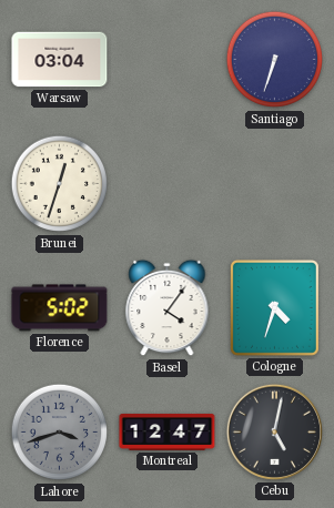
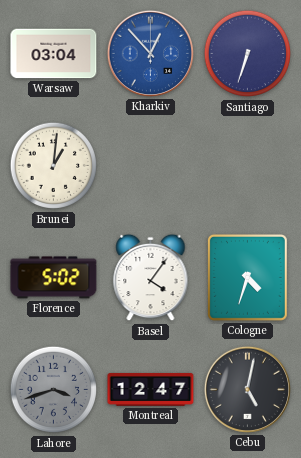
Kharkiv: none -> 12:53 (150, 53)
Brunei: 12:33 -> 1:01 (54, 166)
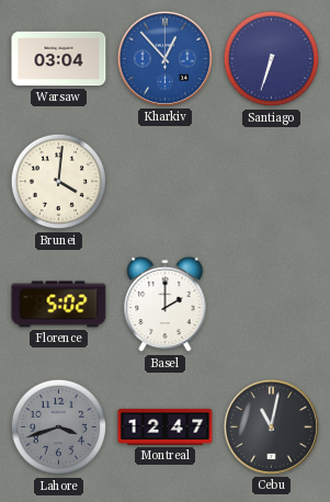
Brunei: 1:01 -> 4:01 (59, 182)
Basel: 4:06 -> 2:00 (166, 305)
Cologne: 4:33 -> none (247, 277)
Cebu: 5:02 -> 11:02 (271, 426)
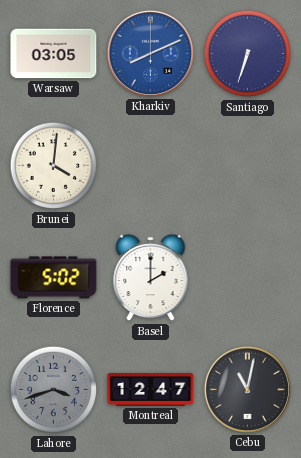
Warsaw: 03:04 -> 03:05 (54, 54)
Kharkiv: 12:53 -> 8:11 (150, 53)
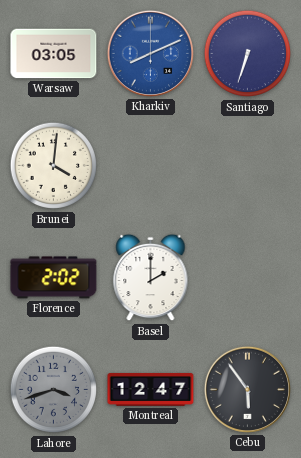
Florence: 5:02 -> 2:02 (54, 278)
Cebu: 11:02 -> 5:54 (247, 389)
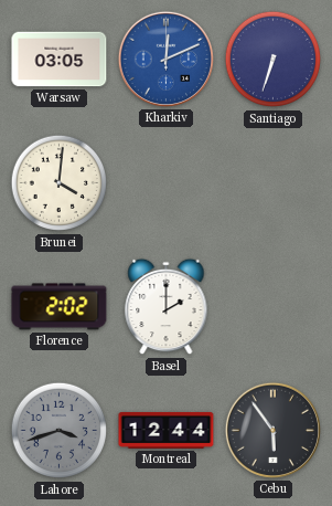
Kharkiv: 8:11 -> 12:11 (165, 59)
Montreal: 12:47 -> 12:44 (167, 430)
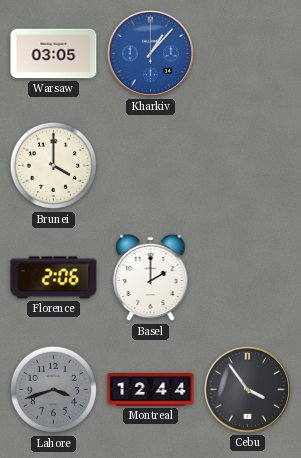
Kharkiv: 12:11 -> 1:07 (150, 53)
Santiago: 6:33 -> none (274, 60)
Brunei: 4:01 -> 4:00 (54, 166)
Florence: 2:02 -> 2:06 (54, 278)
Cebu: 5:54 -> 3:54 (247, 389)
